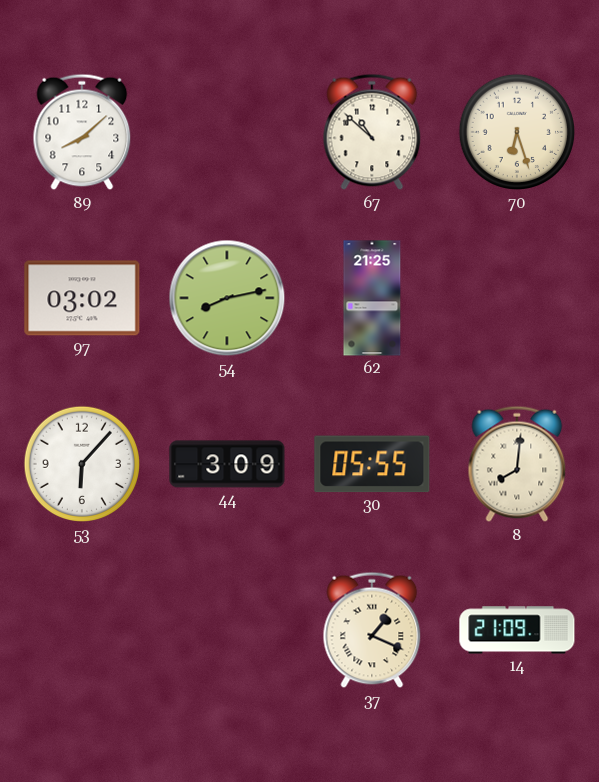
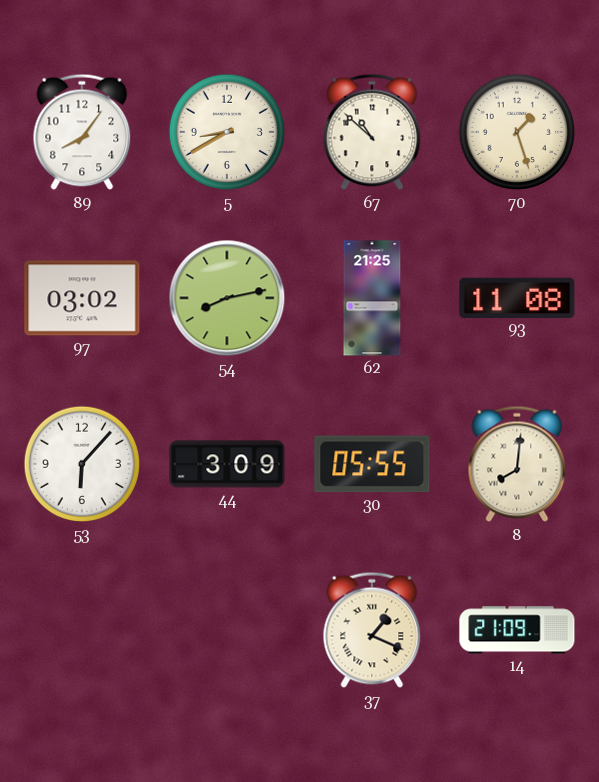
89: 8:08 -> 8:06 (82, 132)
5: none -> 8:40 (227, 132)
70: 6:27 -> 1:27 (517, 132)
93: none -> 11:08 (517, 297)
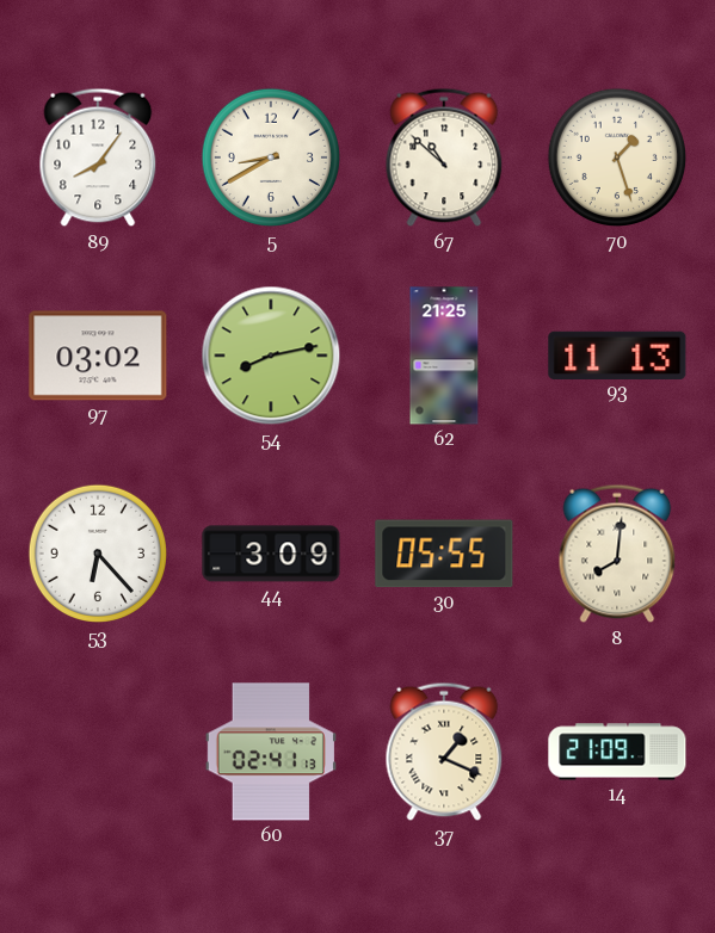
93: 11:08 -> 11:13 (617, 354)
53: 6:07 -> 6:23 (98, 554)
60: none -> 02:41 (271, 752)
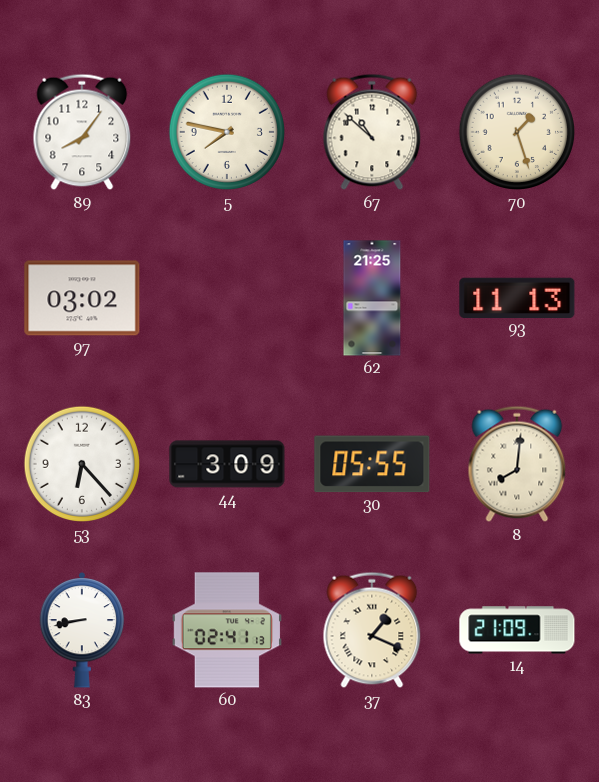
5: 8:40 -> 7:47 (227, 132)
54: 8:13 -> none (271, 356)
83: none -> 8:43 (82, 630)
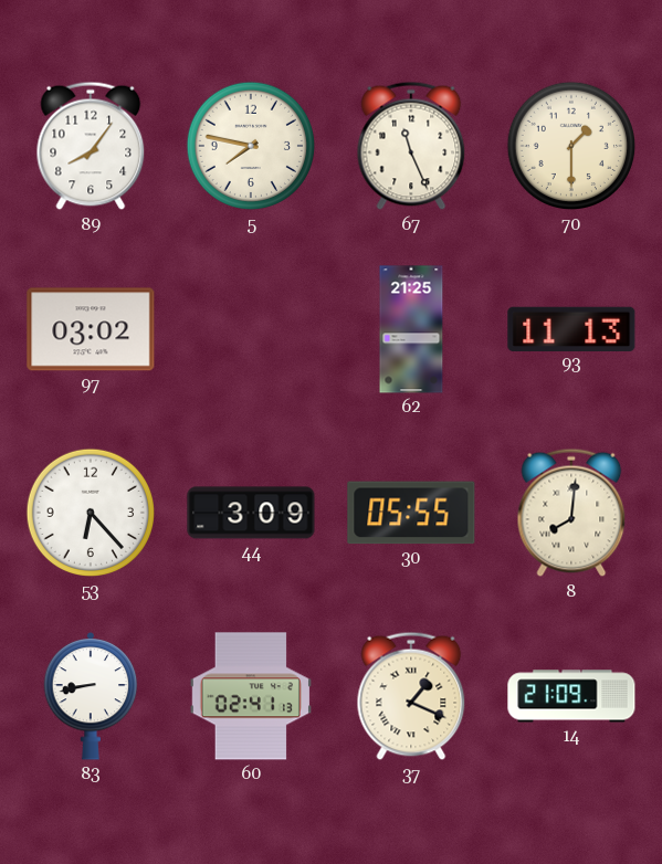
67: 10:52 -> 11:26 (411, 146)
70: 1:27 -> 1:30 (571, 146)
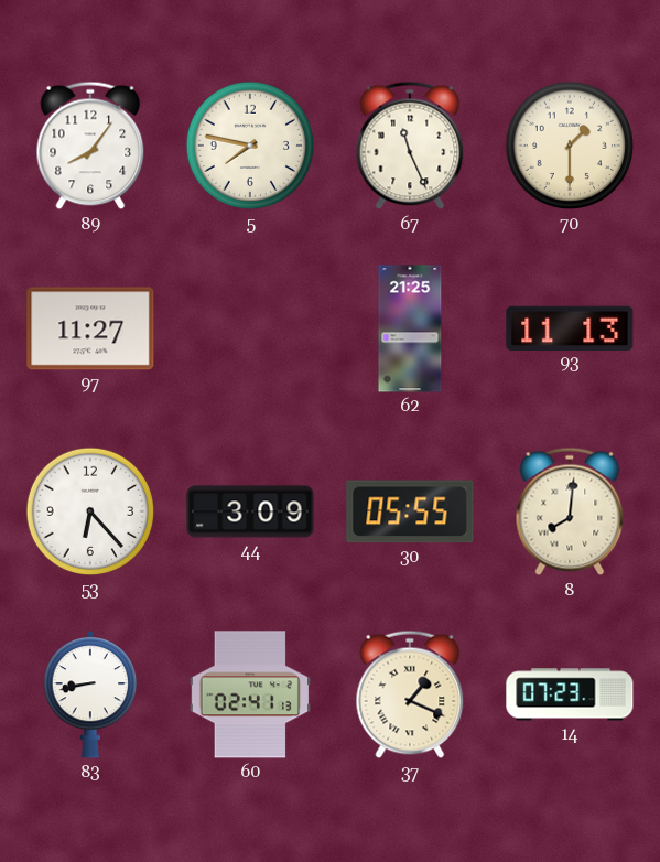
97: 03:02 -> 11:27 (90, 328)
14: 21:09 -> 07:23 (570, 694)
